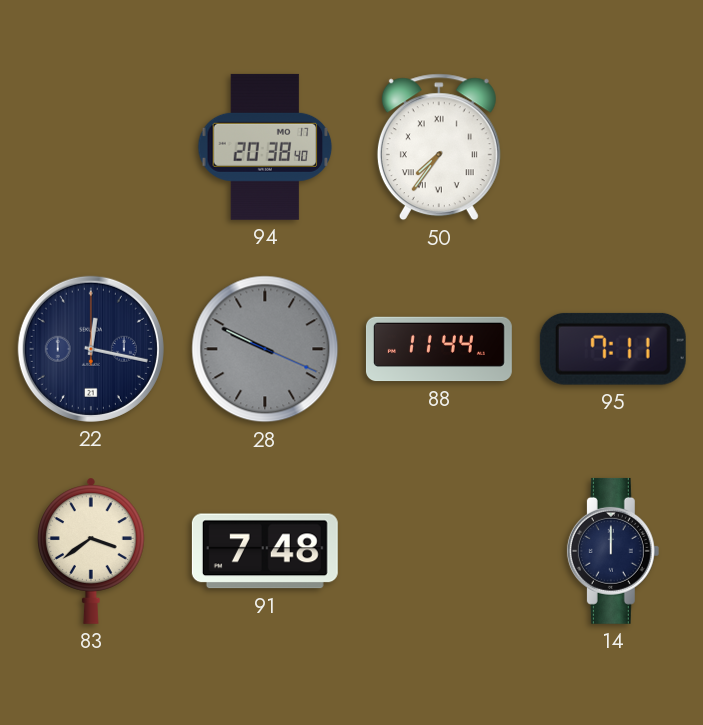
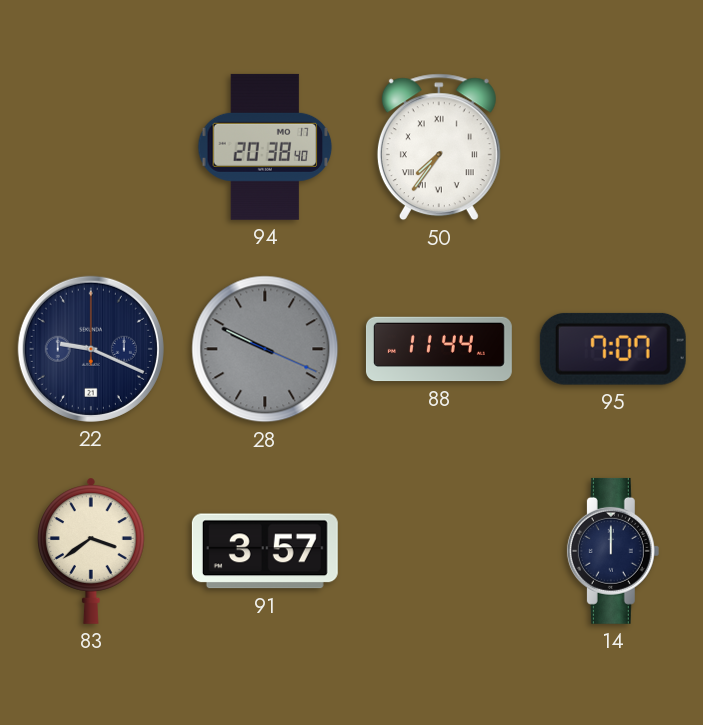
22: 12:17 -> 9:19 (91, 349)
95: 7:11 -> 7:07 (613, 349)
91: 7:48 -> 3:57 (265, 551)
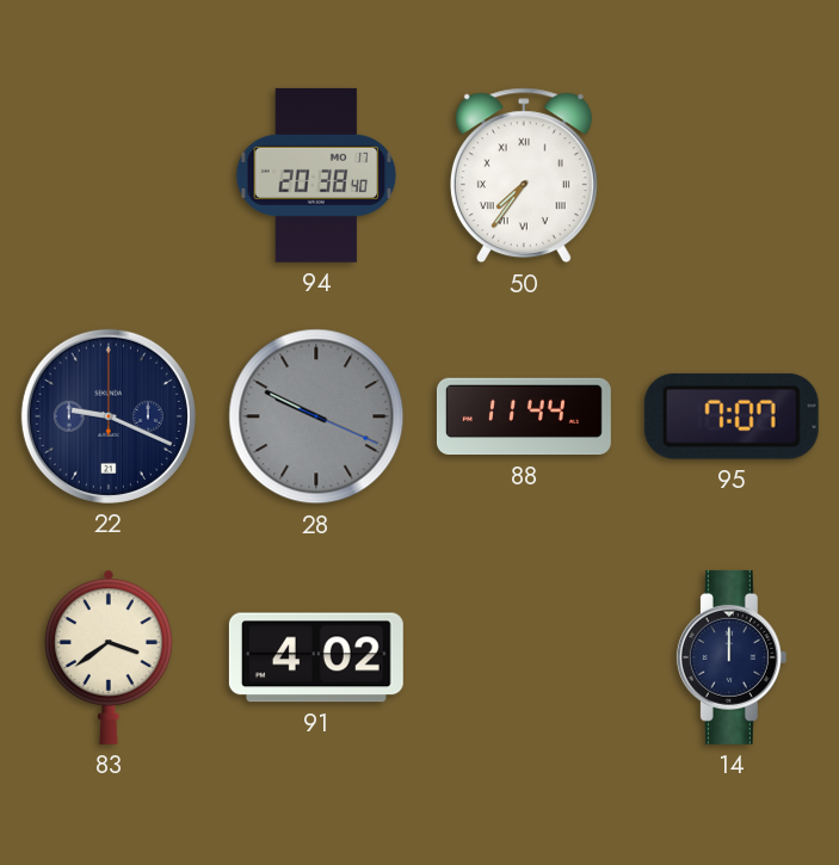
91: 3:57 -> 4:02 (316, 657)
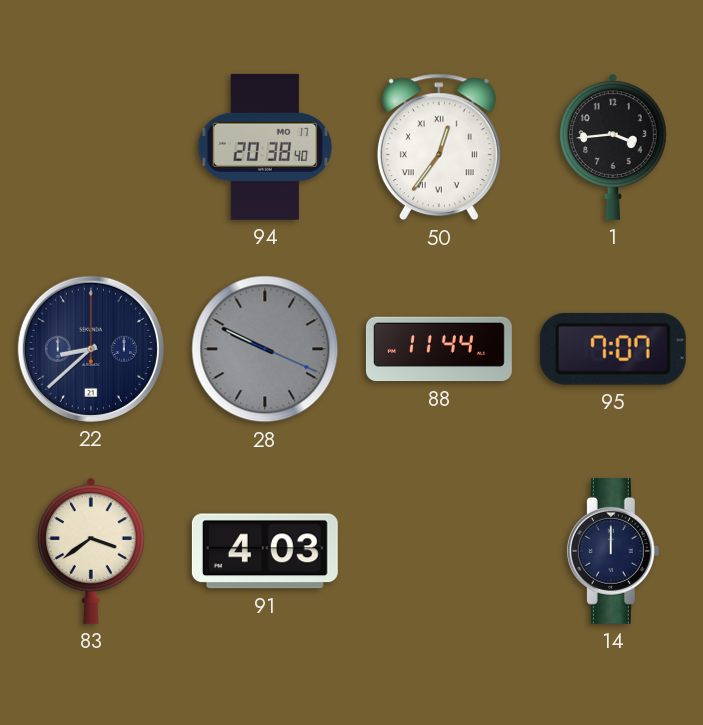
50: 7:36 -> 12:36 (439, 147)
1: none -> 3:44 (614, 147)
22: 9:19 -> 8:38 (91, 349)
91: 4:02 -> 4:03 (265, 551)
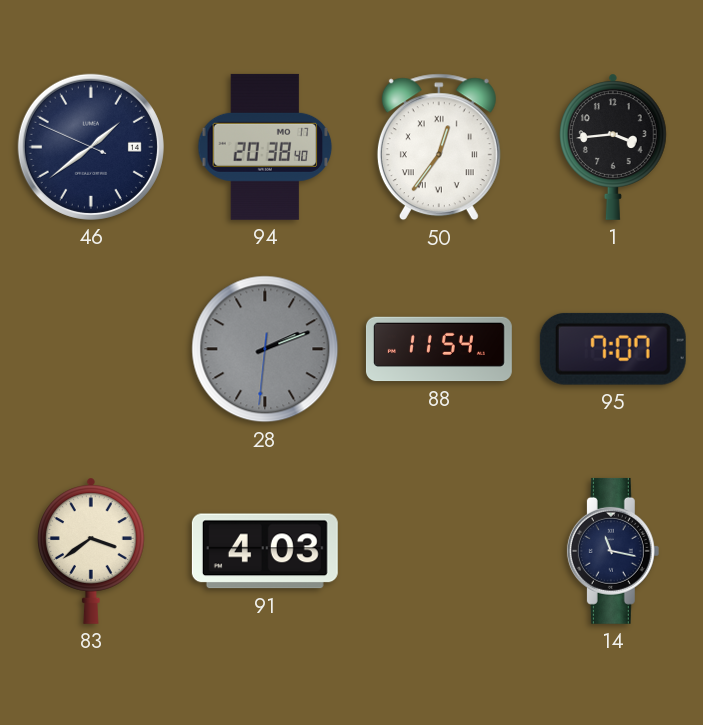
46: none -> 1:38 (91, 147)
22: 8:38 -> none (91, 349)
28: 9:49 -> 2:11 (265, 349)
88: 11:44 -> 11:54 (439, 349)
14: 12:00 -> 11:17 (613, 551)
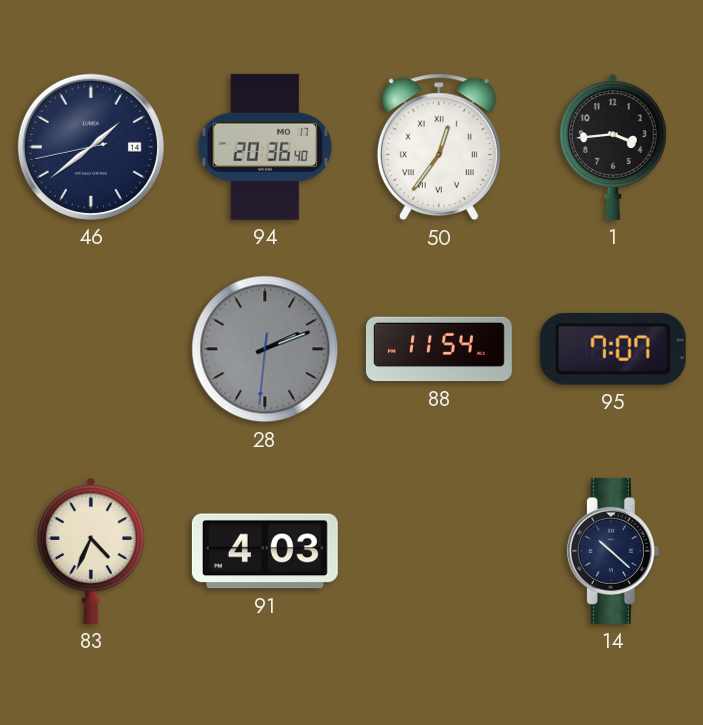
46: 1:38:49 -> 1:38:43 (91, 147)
94: 20:38 -> 20:36 (265, 147)
83: 3:39 -> 4:34 (92, 551)
14: 11:17 -> 10:22 (613, 551)
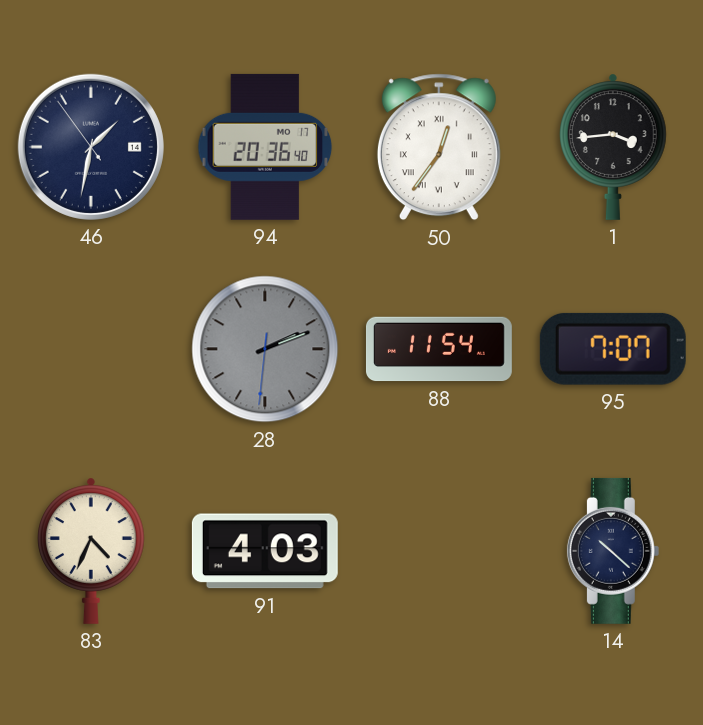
46: 1:38 -> 1:31 (91, 147)
